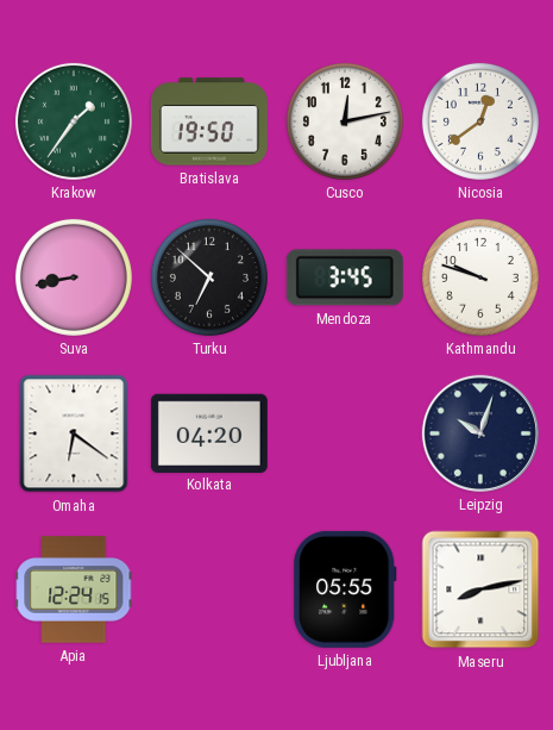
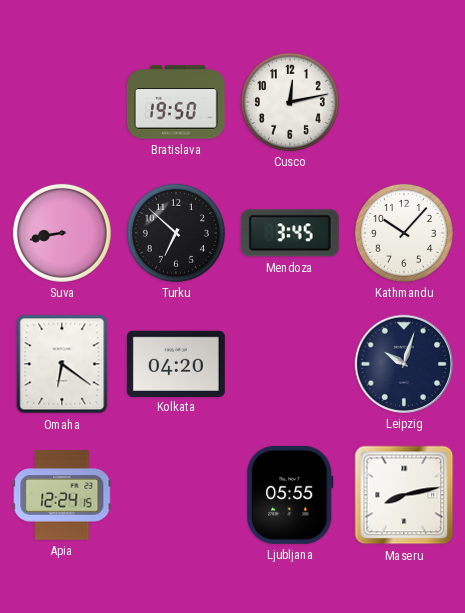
Krakow: 1:36 -> none (74, 121)
Nicosia: 12:39 -> none (480, 121)
Kathmandu: 9:48 -> 10:07 (404, 233)
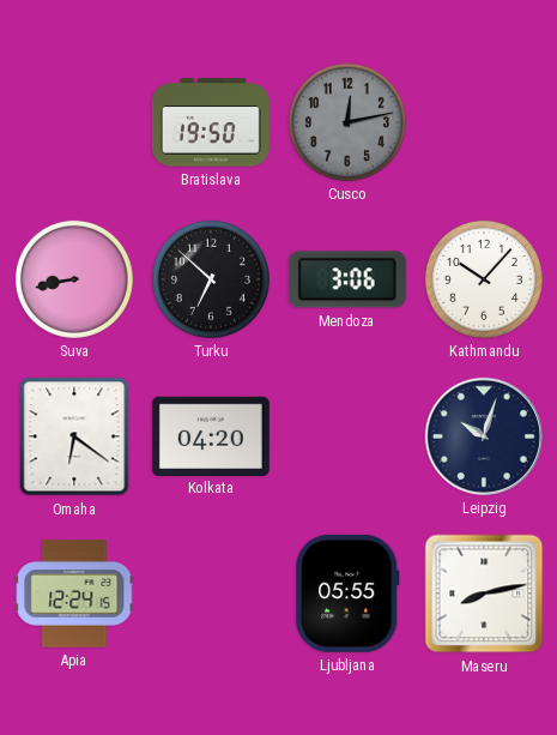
Cusco dial: white -> grey (347, 122)
Mendoza: 3:45 -> 3:06 (347, 279)
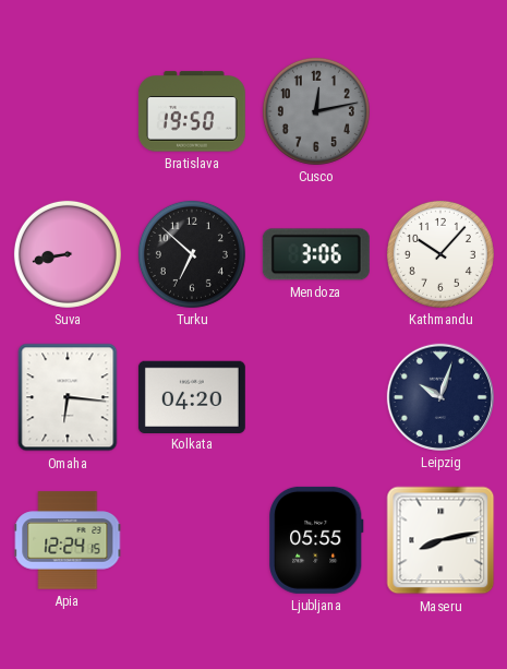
Omaha: 6:21 -> 6:16 (68, 397)
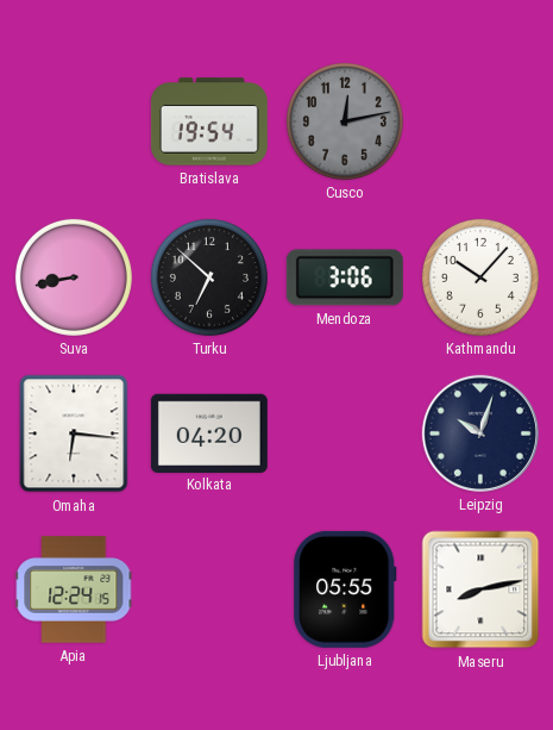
Bratislava: 19:50 -> 19:54 (209, 121)
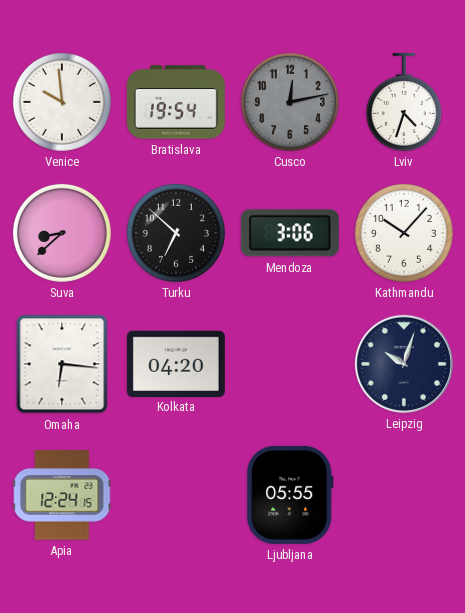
Venice: none -> 9:59 (62, 102)
Lviv: none -> 4:33 (404, 102)
Suva: 8:43 -> 8:38 (62, 233)
Maseru: 8:13 -> none (480, 589)
